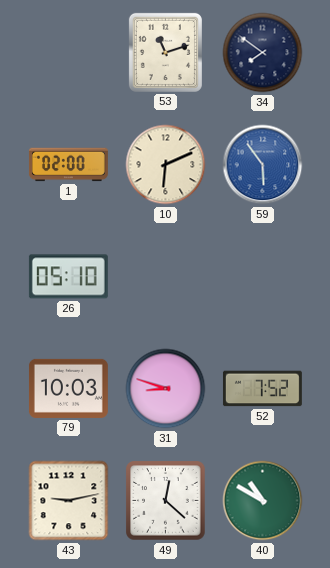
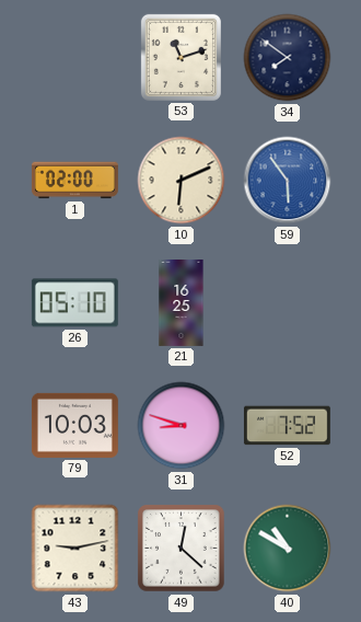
21: none -> 16:25 (182, 303)
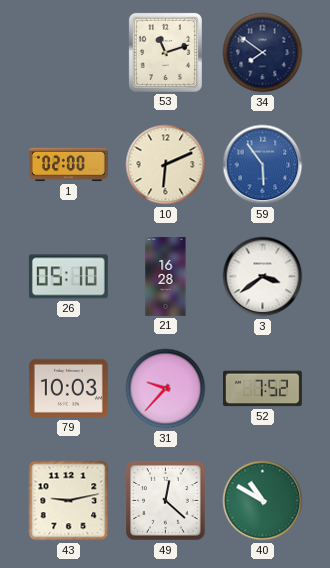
21: 16:25 -> 16:28 (166, 277)
3: none -> 3:39 (263, 277)
31: 8:48 -> 9:37 (166, 389)
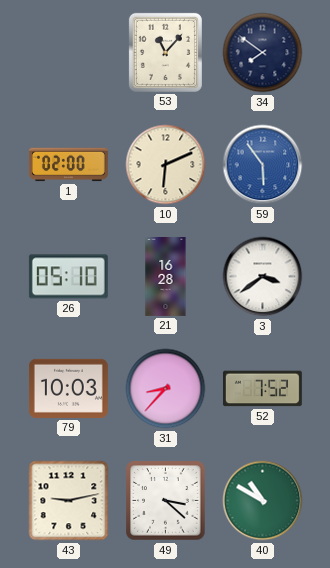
53: 11:12 -> 11:07 (165, 52)
31: 9:37 -> 8:37 (166, 389)
49: 12:22 -> 3:22 (166, 501)
